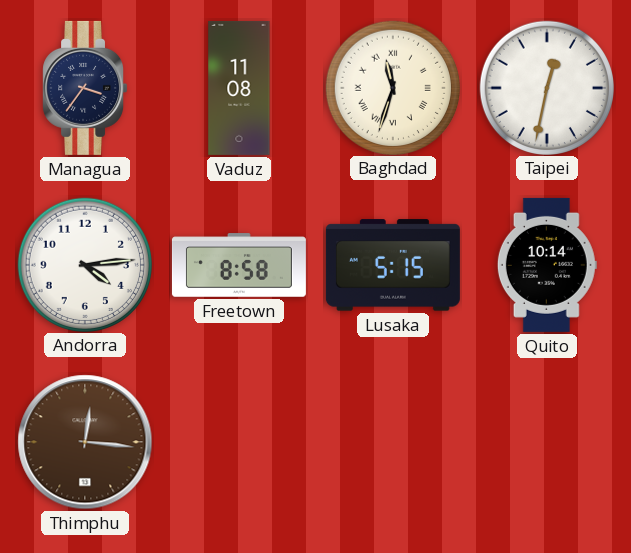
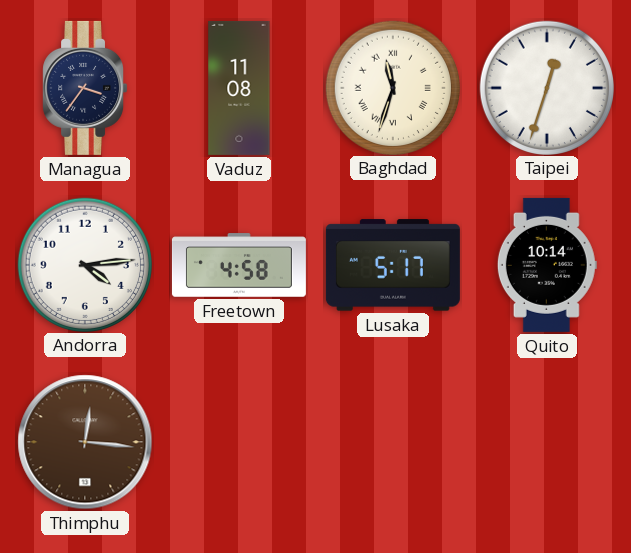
Taipei: 12:32 -> 12:33 (546, 87)
Freetown: 8:58 -> 4:58 (239, 265)
Lusaka: 5:15 -> 5:17 (393, 265)
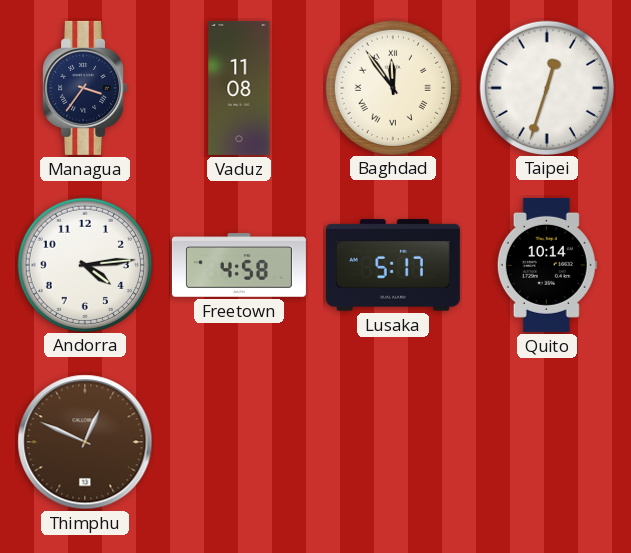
Baghdad: 11:33 -> 11:54 (392, 87)
Thimphu: 12:16 -> 12:49 (85, 442)
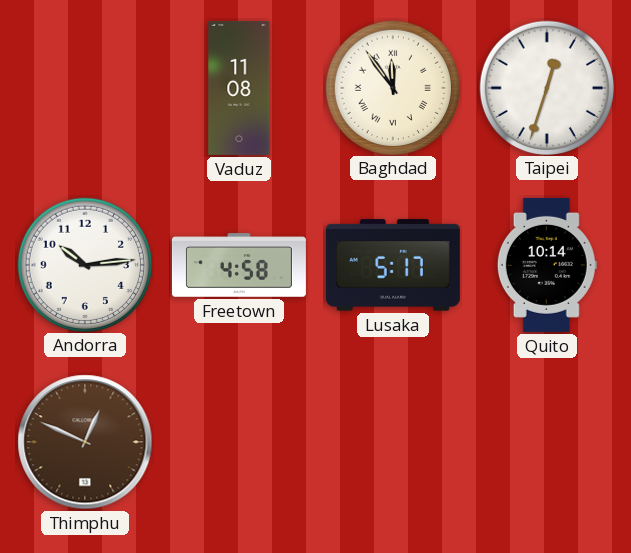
Managua: 3:36 -> none (85, 88)
Andorra: 4:14 -> 10:14 (84, 264)
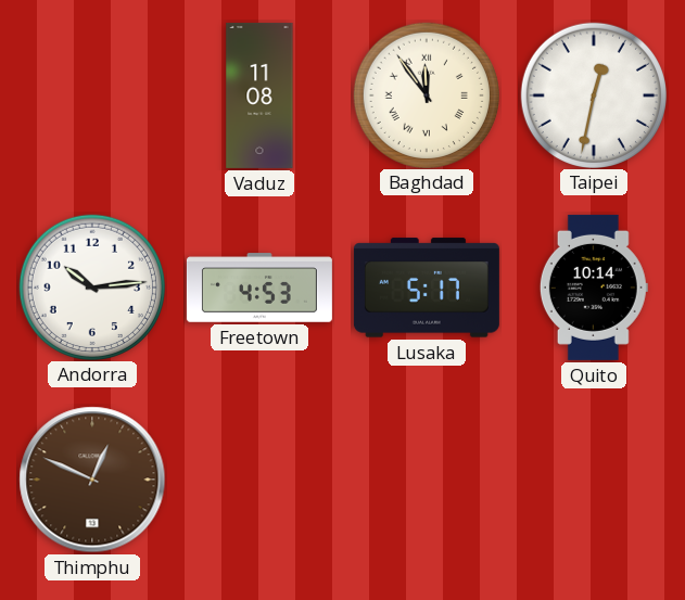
Taipei: 12:33 -> 12:32 (593, 94)
Freetown: 4:58 -> 4:53 (259, 288)
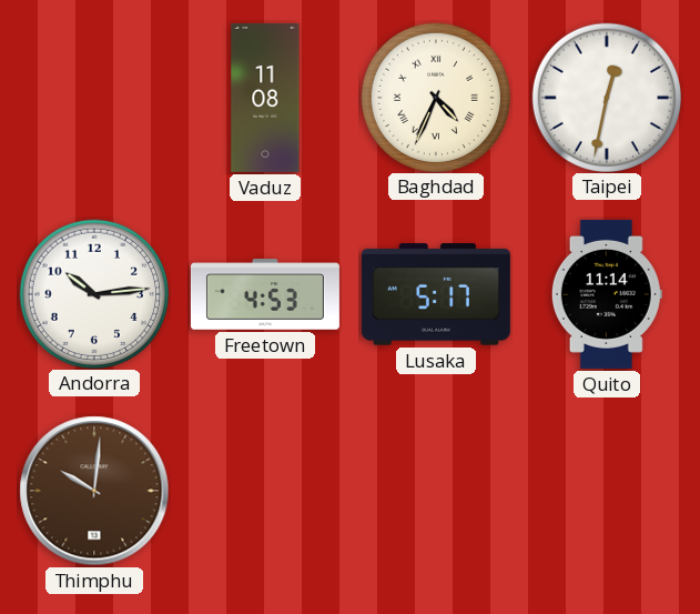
Baghdad: 11:54 -> 4:34 (435, 97)
Quito: 10:14 -> 11:14 (607, 294)
Thimphu: 12:49 -> 10:01 (94, 491)
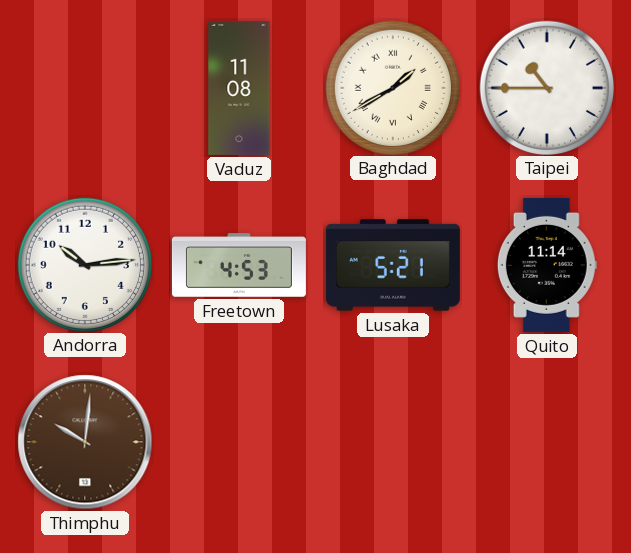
Baghdad: 4:34 -> 1:40 (392, 87)
Taipei: 12:32 -> 10:45 (546, 87)
Lusaka: 5:17 -> 5:21 (393, 265)
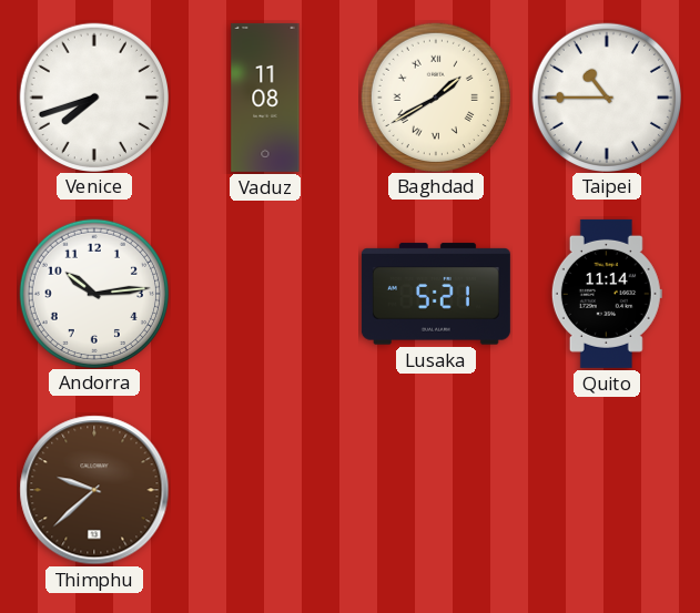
Venice: none -> 7:42 (93, 96)
Freetown: 4:53 -> none (239, 265)
Thimphu: 10:01 -> 9:38 (94, 490)
